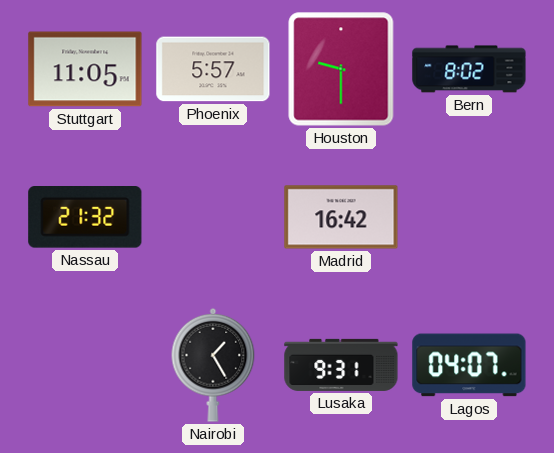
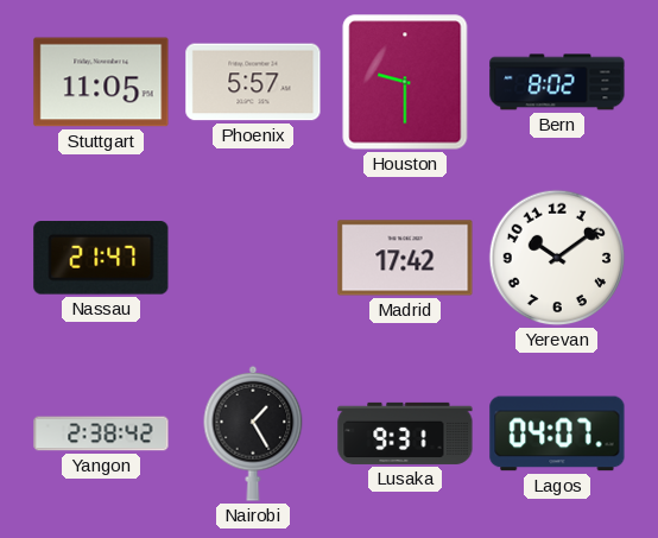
Nassau: 21:32 -> 21:47 (101, 259)
Madrid: 16:42 -> 17:42 (405, 258)
Yerevan: none -> 10:09 (557, 258)
Yangon: none -> 2:38 (101, 433)
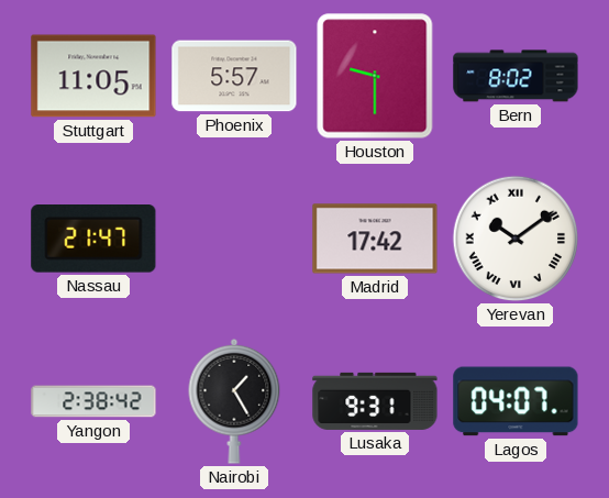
Yerevan numerals: Arabic -> Roman (516, 239)
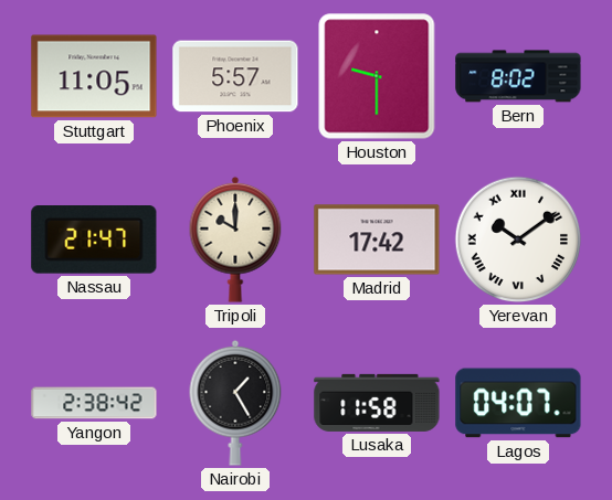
Tripoli: none -> 10:00 (235, 240)
Lusaka: 9:31 -> 11:58 (377, 403)
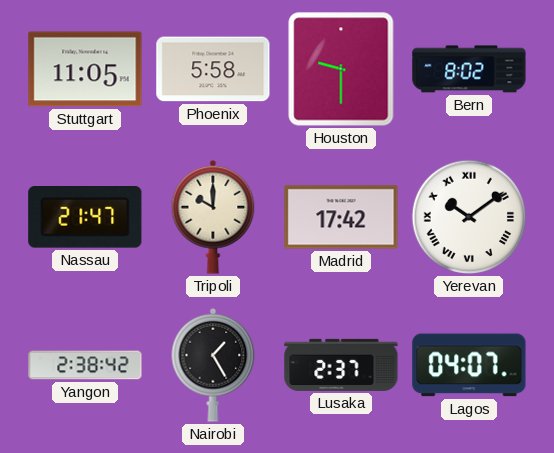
Phoenix: 5:57 -> 5:58 (213, 69)
Lusaka: 11:58 -> 2:37 (341, 365)
